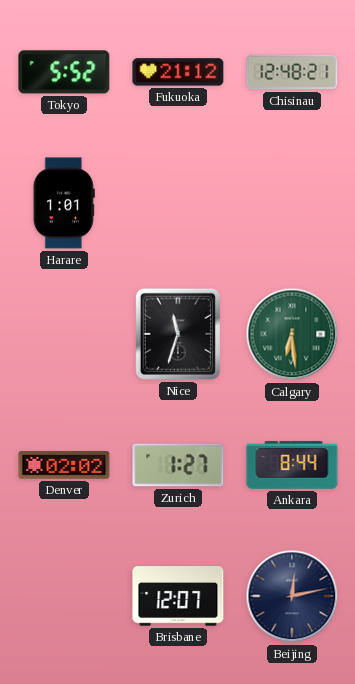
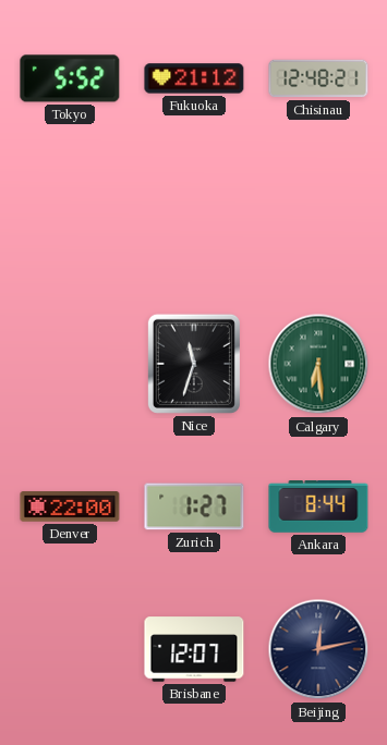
Harare: 1:01 -> none (64, 203)
Denver: 02:02 -> 22:00 (70, 506)
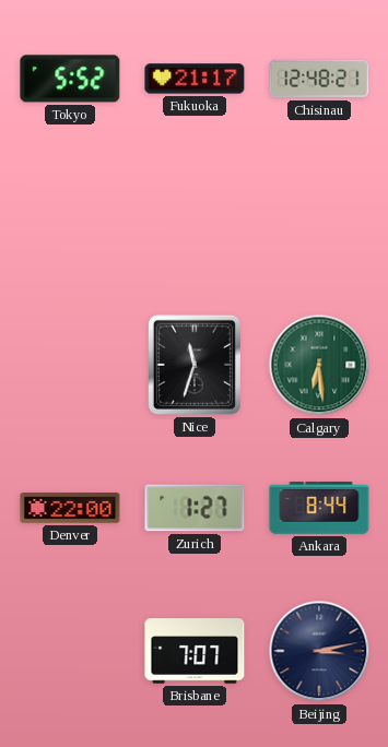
Fukuoka: 21:12 -> 21:17 (195, 79)
Brisbane: 12:07 -> 7:07 (195, 651)
Beijing: 12:13 -> 3:13 (319, 651)
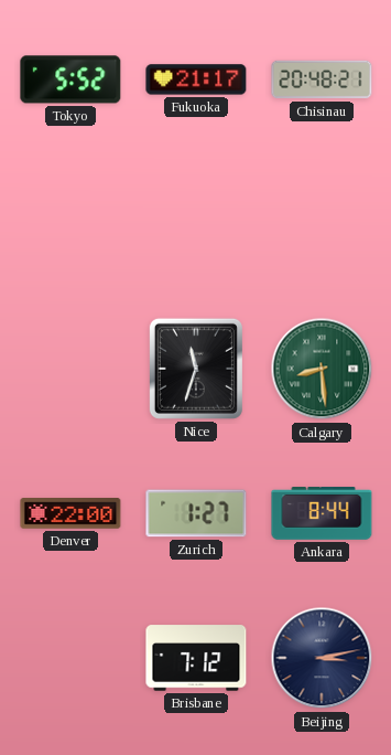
Chisinau: 12:48 -> 20:48 (322, 79)
Calgary: 6:29 -> 8:29 (322, 369)
Brisbane: 7:07 -> 7:12 (196, 658)
